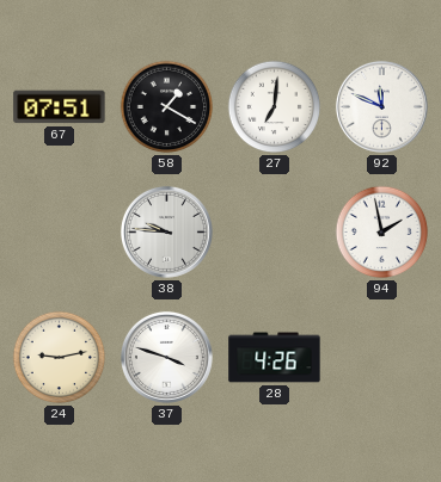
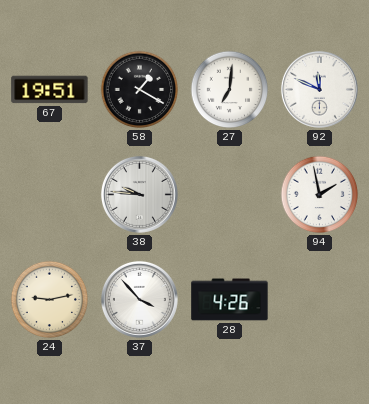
67: 07:51 -> 19:51 (50, 90)
37: 3:48 -> 3:53 (139, 299)
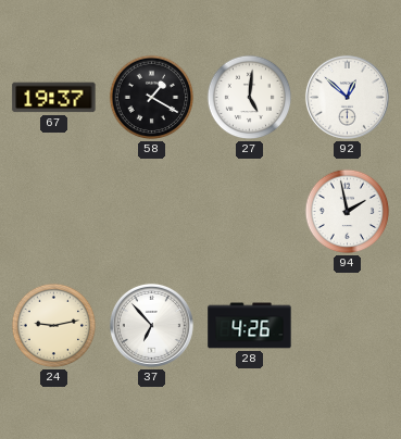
67: 19:51 -> 19:37 (54, 98)
27: 7:01 -> 5:01 (250, 98)
92: 11:49 -> 12:52 (347, 97)
38: 9:46 -> none (139, 194)
37: 3:53 -> 6:53 (151, 325)
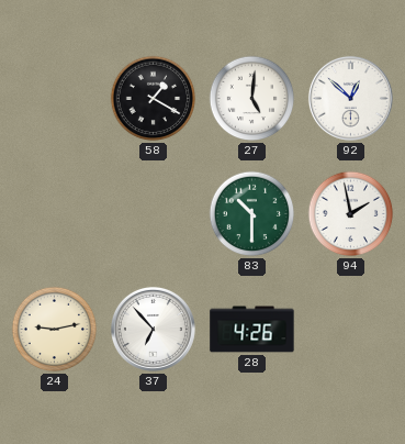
67: 19:37 -> none (54, 98)
83: none -> 10:30 (252, 214)
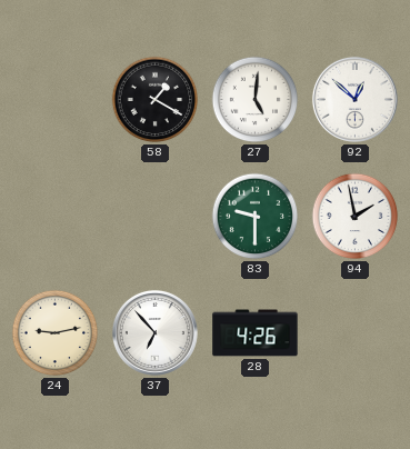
83: 10:30 -> 9:30 (256, 217)
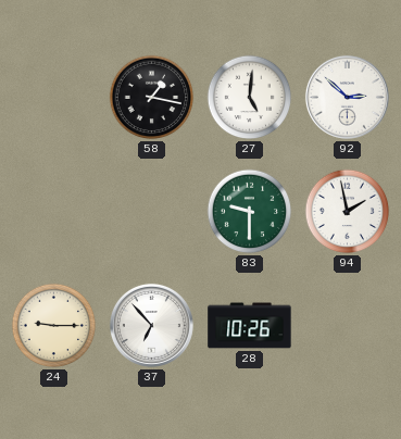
58: 1:20 -> 1:17 (152, 98)
92: 12:52 -> 2:52 (347, 97)
24: 9:13 -> 9:15 (54, 326)
28: 4:26 -> 10:26 (250, 326)
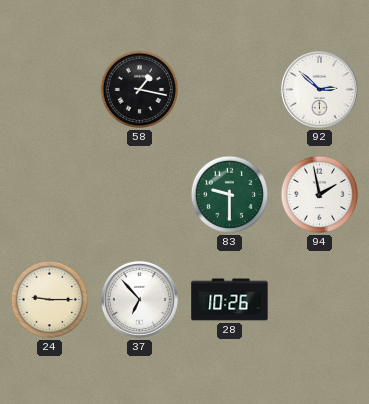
27: 5:01 -> none (250, 98)
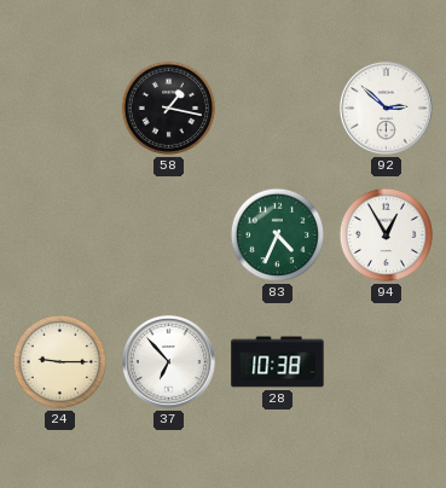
83: 9:30 -> 4:34 (278, 236)
94: 1:58 -> 12:55 (387, 236)
28: 10:26 -> 10:38 (278, 362)
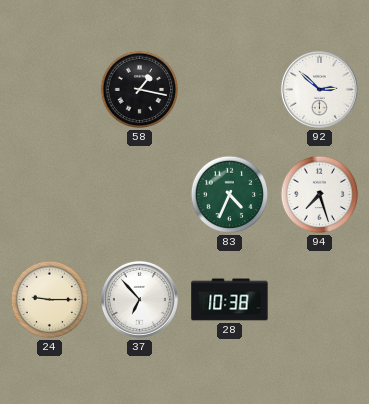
94: 12:55 -> 7:27 (320, 195)
